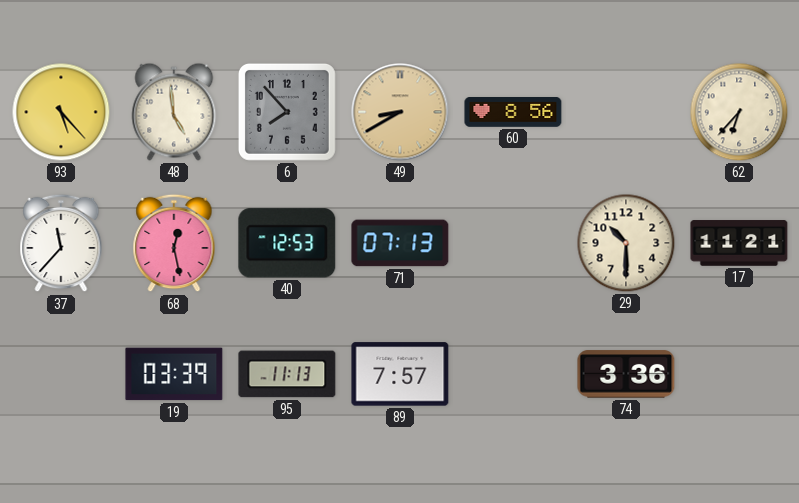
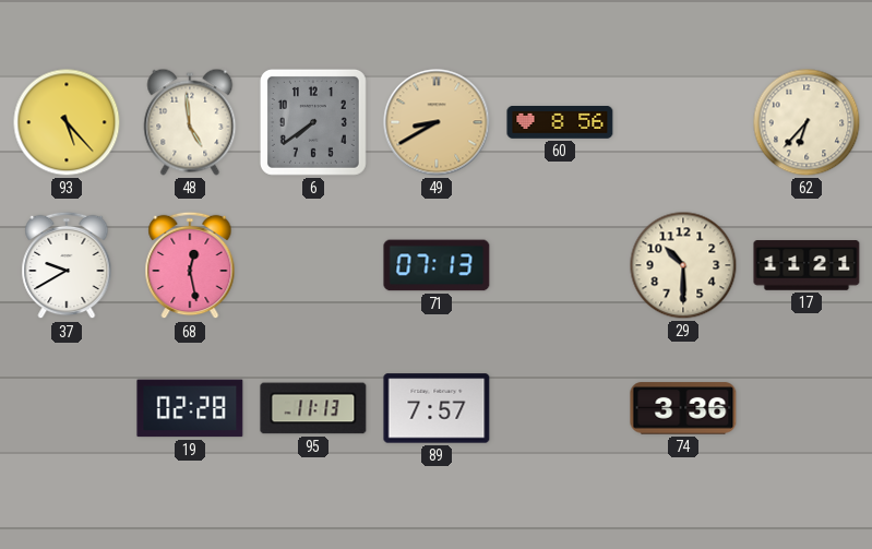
6: 7:53 -> 7:39 (313, 122)
37: 11:37 -> 9:40 (67, 265)
40: 12:53 -> none (287, 243)
19: 03:39 -> 02:28 (190, 408)
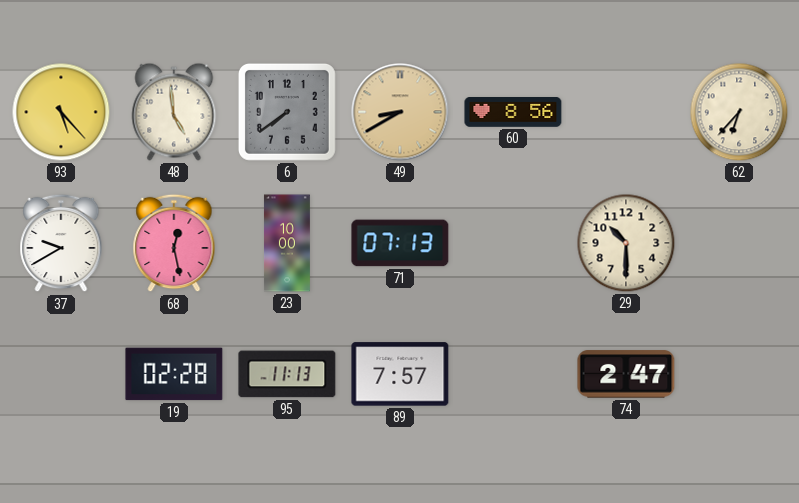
23: none -> 10:00 (287, 243)
17: 11:21 -> none (807, 265)
74: 3:36 -> 2:47 (626, 374)
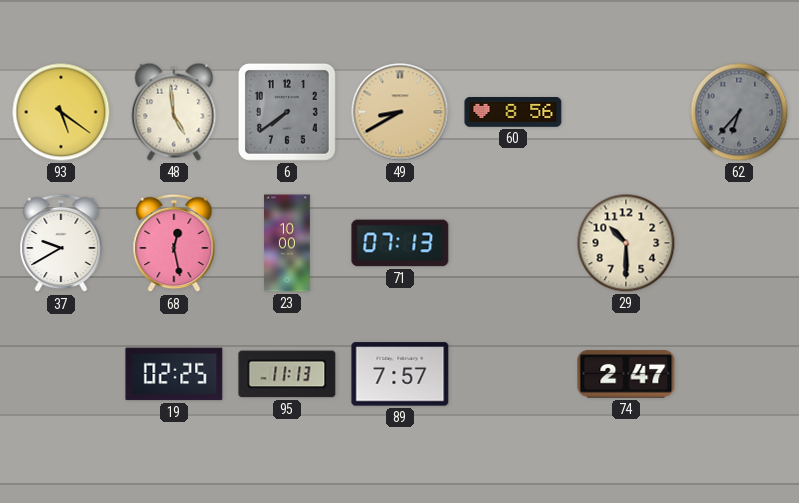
93: 5:23 -> 5:21 (61, 112)
62 dial: cream -> grey (739, 112)
19: 02:28 -> 02:25 (174, 374)
